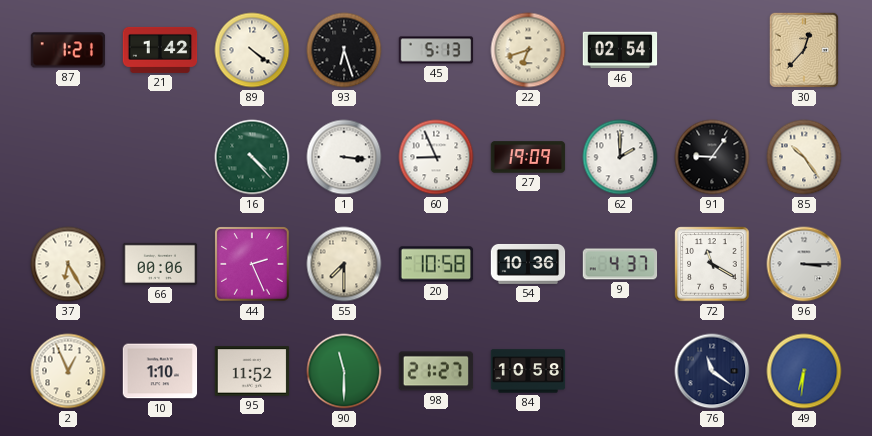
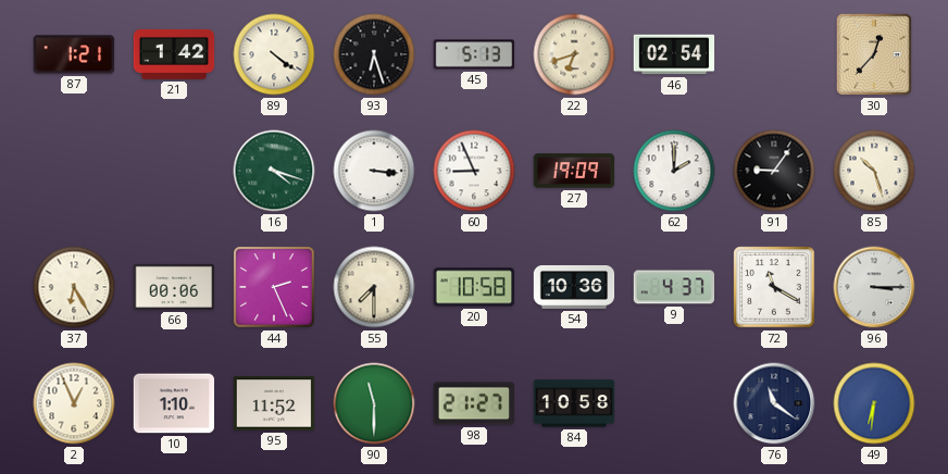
16: 4:23 -> 4:18 (274, 171)
85: 10:24 -> 10:27 (874, 171)
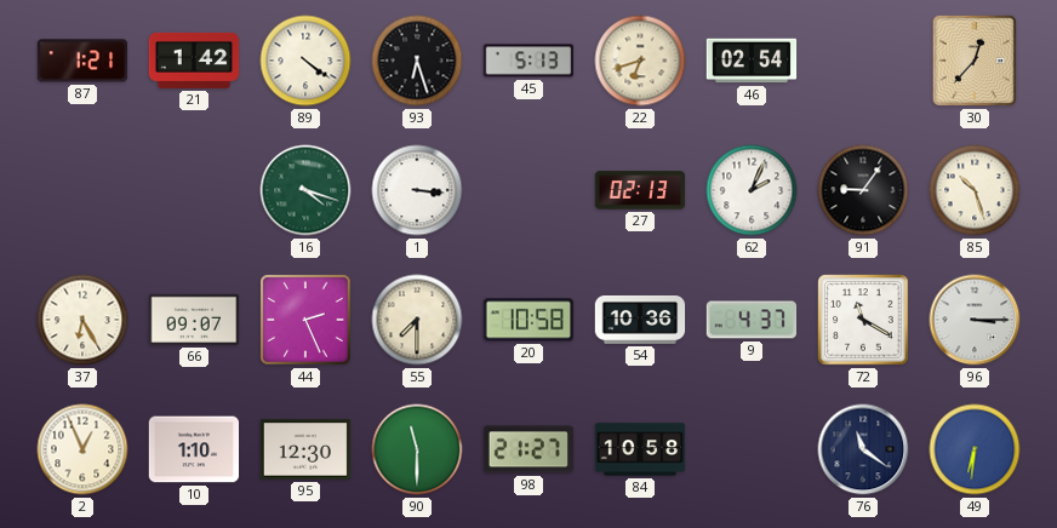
60: 8:56 -> none (474, 171)
27: 19:09 -> 02:13 (640, 190)
62: 2:00 -> 2:04 (752, 190)
66: 00:06 -> 09:07 (194, 320)
95: 11:52 -> 12:30 (305, 449)
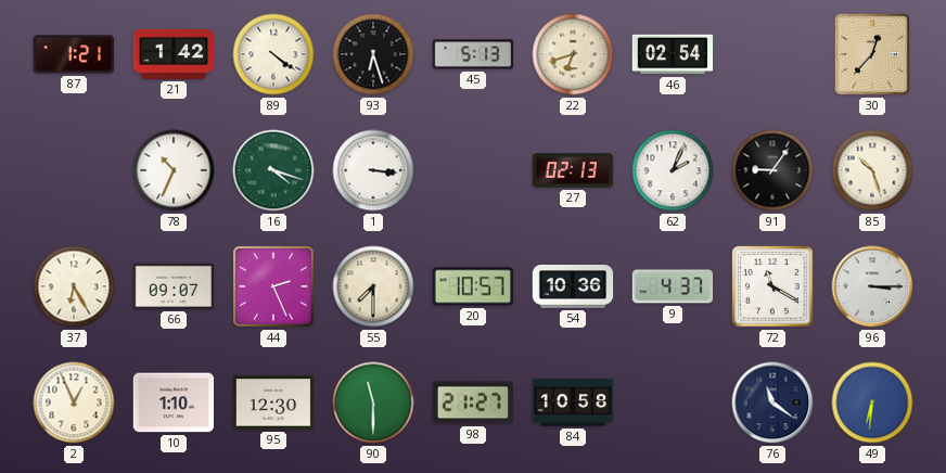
78: none -> 10:34 (174, 170)
20: 10:58 -> 10:57 (473, 286)
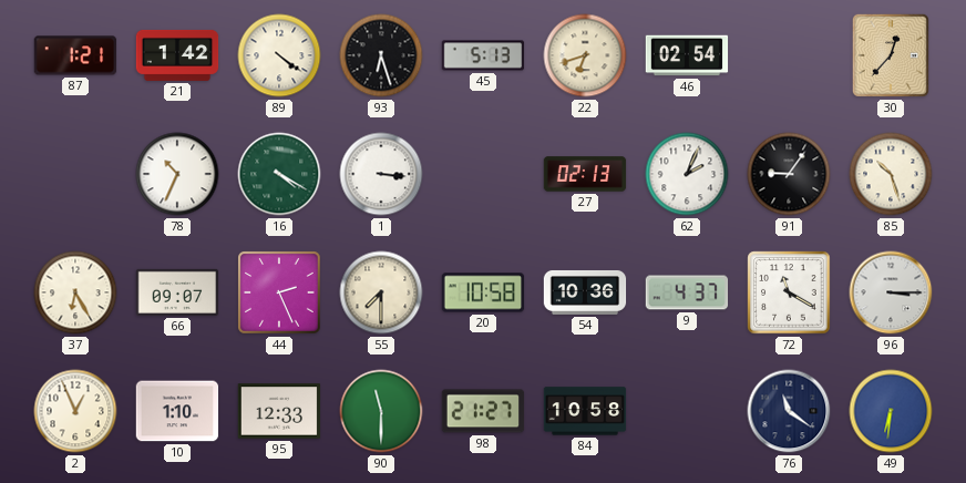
16: 4:18 -> 4:20 (279, 174)
20: 10:57 -> 10:58 (483, 292)
95: 12:30 -> 12:33 (279, 411)
